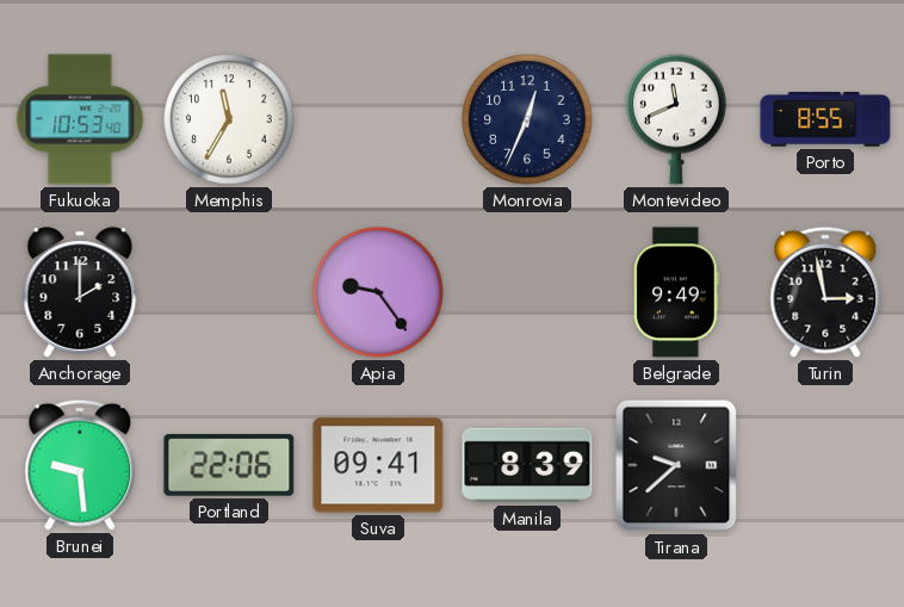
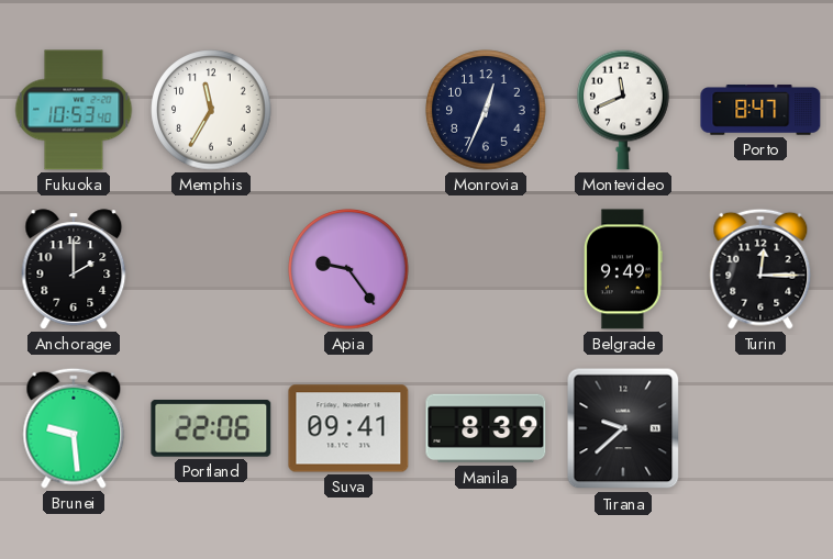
Porto: 8:55 -> 8:47 (760, 110)
Turin: 2:58 -> 12:15 (760, 269)
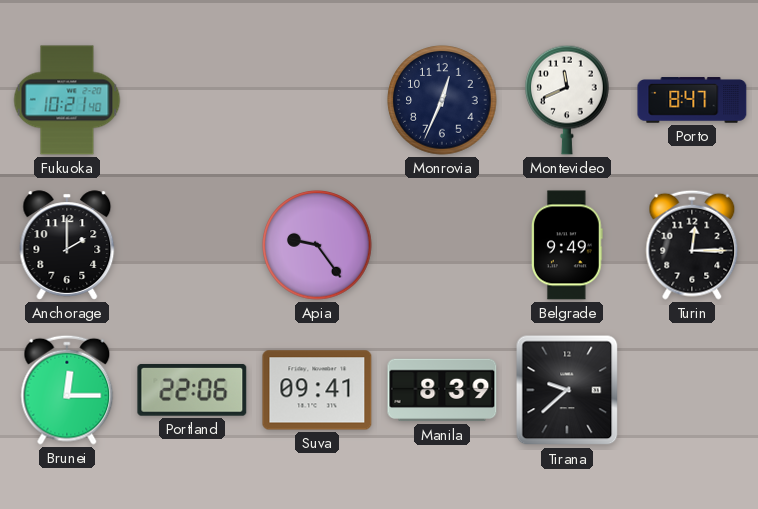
Fukuoka: 10:53 -> 10:21 (67, 100)
Memphis: 11:35 -> none (211, 110)
Brunei: 9:29 -> 12:15 (67, 390)
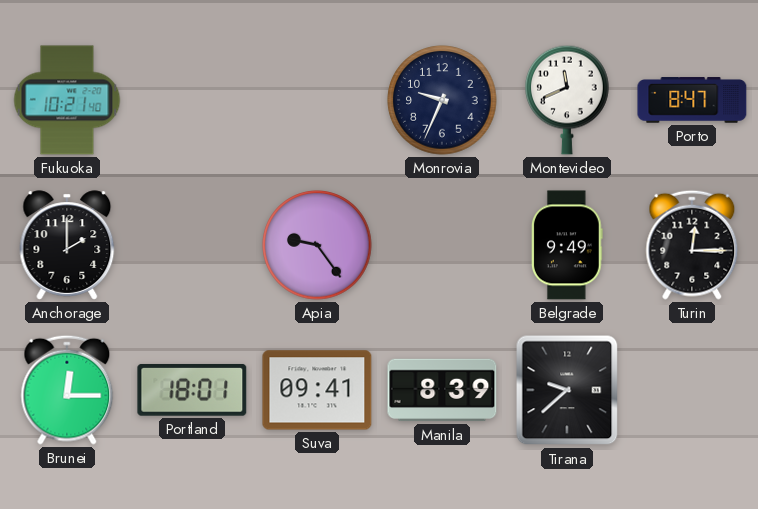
Monrovia: 12:34 -> 9:34 (442, 100)
Portland: 22:06 -> 18:01 (192, 390)
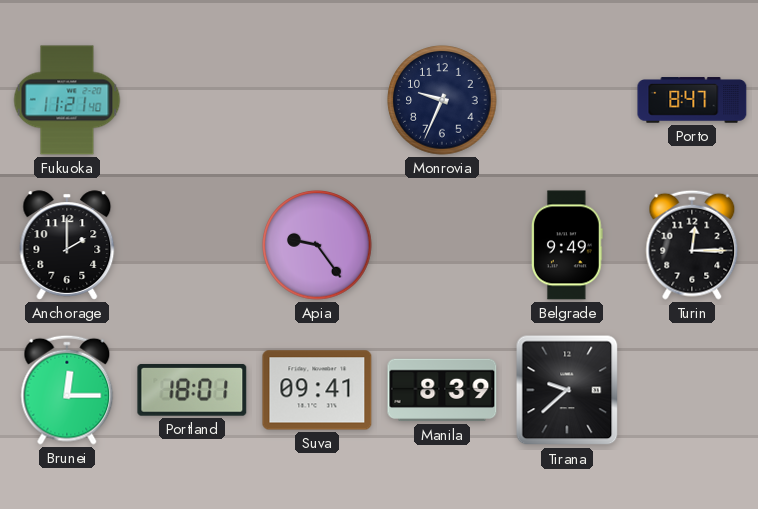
Fukuoka: 10:21 -> 11:21 (67, 100)
Montevideo: 11:41 -> none (567, 100)
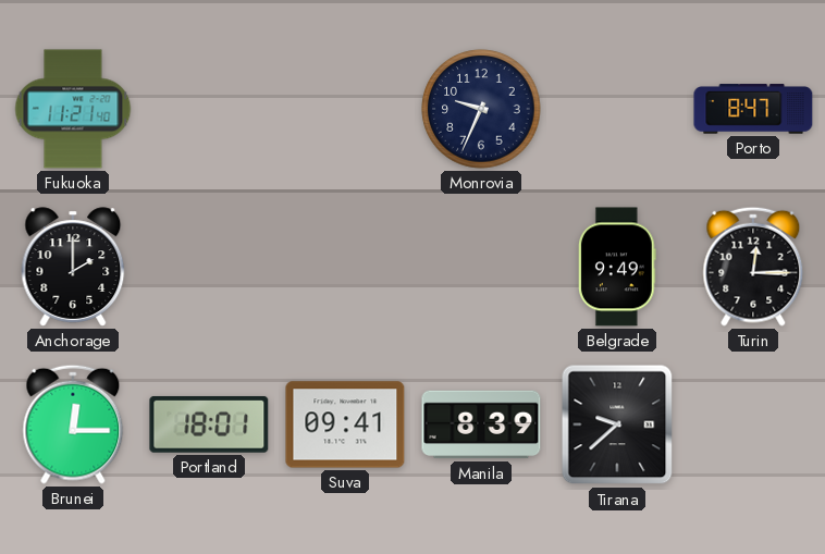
Apia: 9:24 -> none (317, 245)
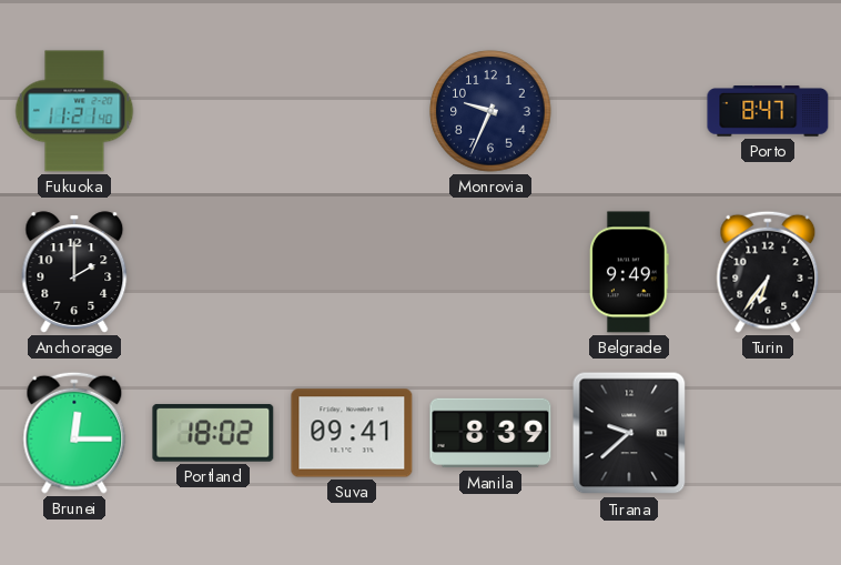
Turin: 12:15 -> 6:36 (768, 272)
Portland: 18:01 -> 18:02 (213, 433)
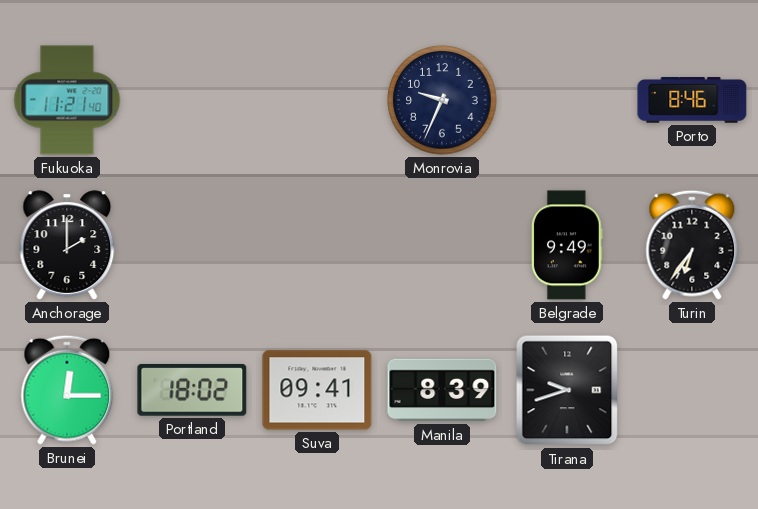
Porto: 8:47 -> 8:46 (692, 100)
Tirana: 9:38 -> 9:42 (567, 390)
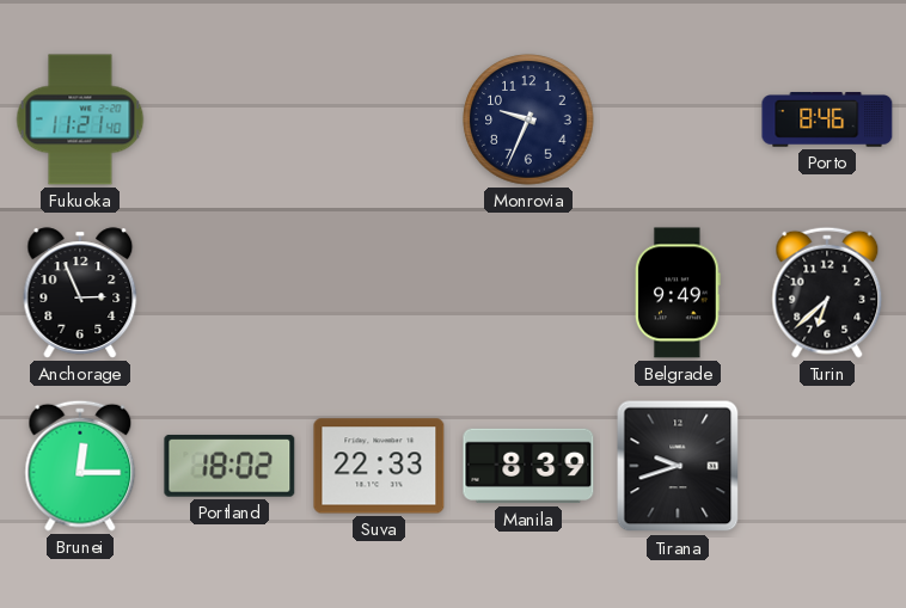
Anchorage: 2:00 -> 2:56 (80, 293)
Turin: 6:36 -> 6:38 (827, 293)
Suva: 09:41 -> 22:33 (379, 466)
